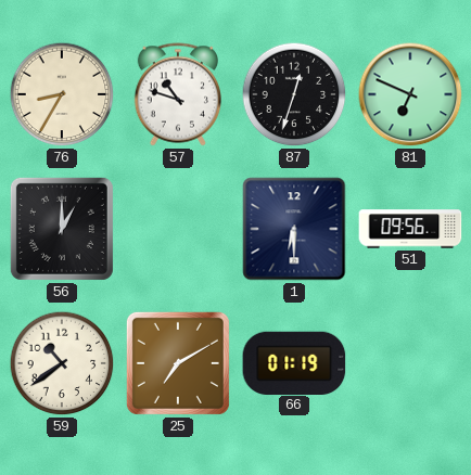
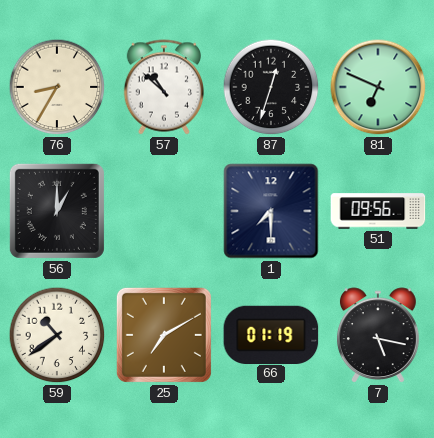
57: 10:48 -> 10:52 (163, 87)
1: 6:30 -> 7:30 (271, 211)
7: none -> 5:17 (378, 336)
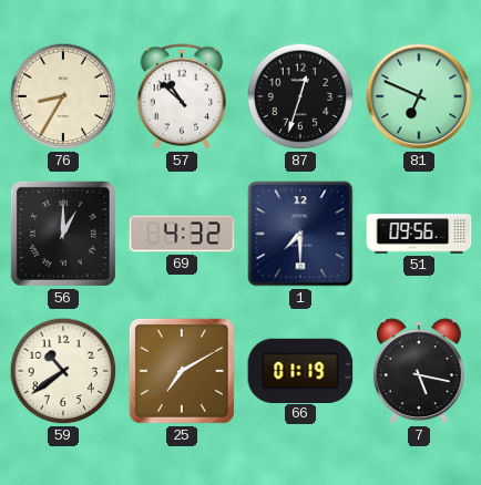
69: none -> 4:32 (182, 234)
